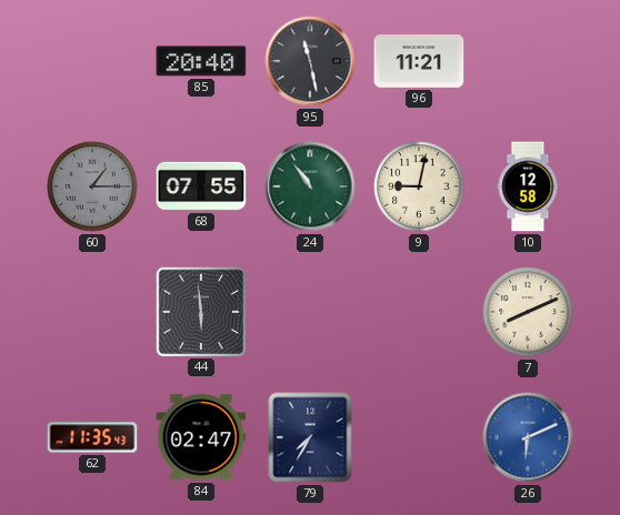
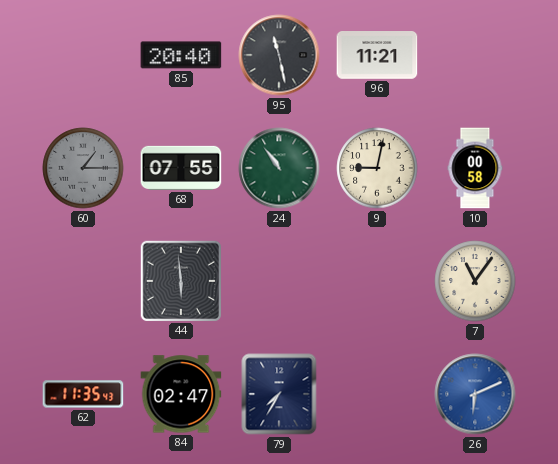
10: 12:58 -> 00:58 (475, 168)
7: 8:11 -> 11:06 (475, 281)
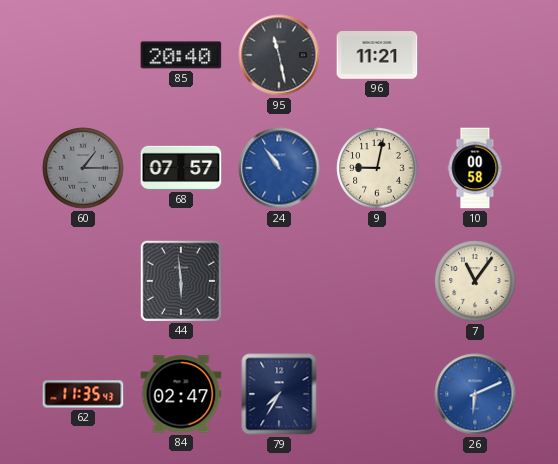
68: 07:55 -> 07:57 (181, 168)
24 dial: green -> blue (279, 168)
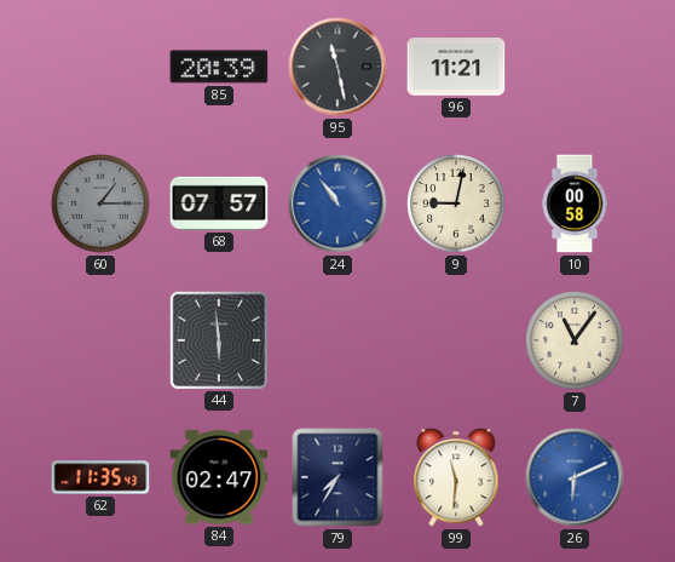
85: 20:40 -> 20:39 (219, 67)
99: none -> 11:31 (456, 477)
